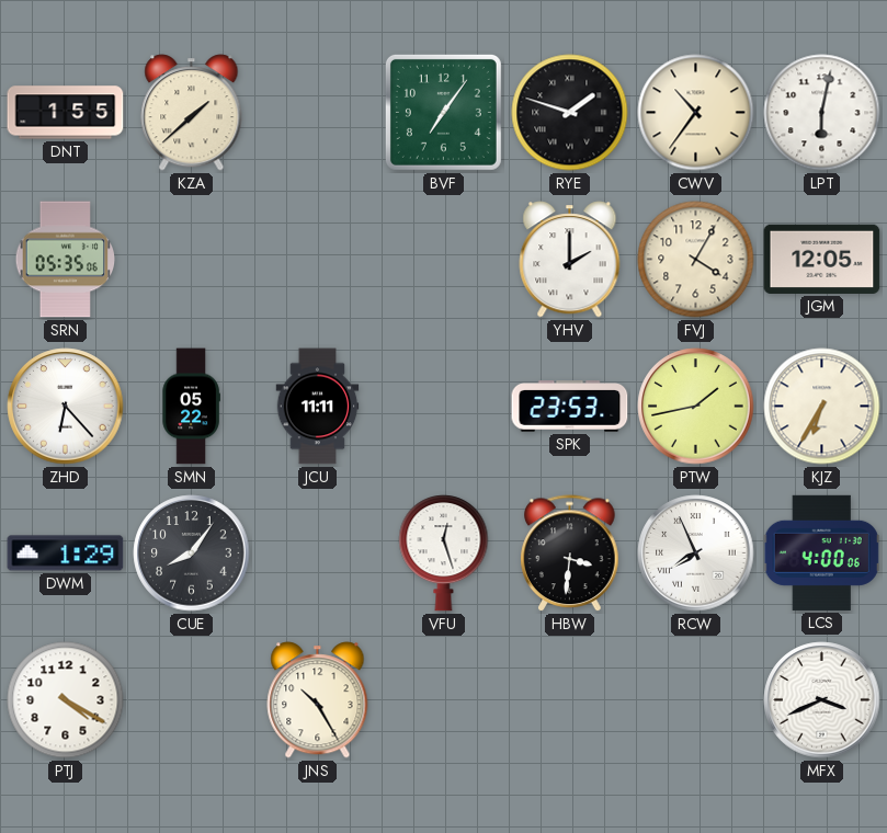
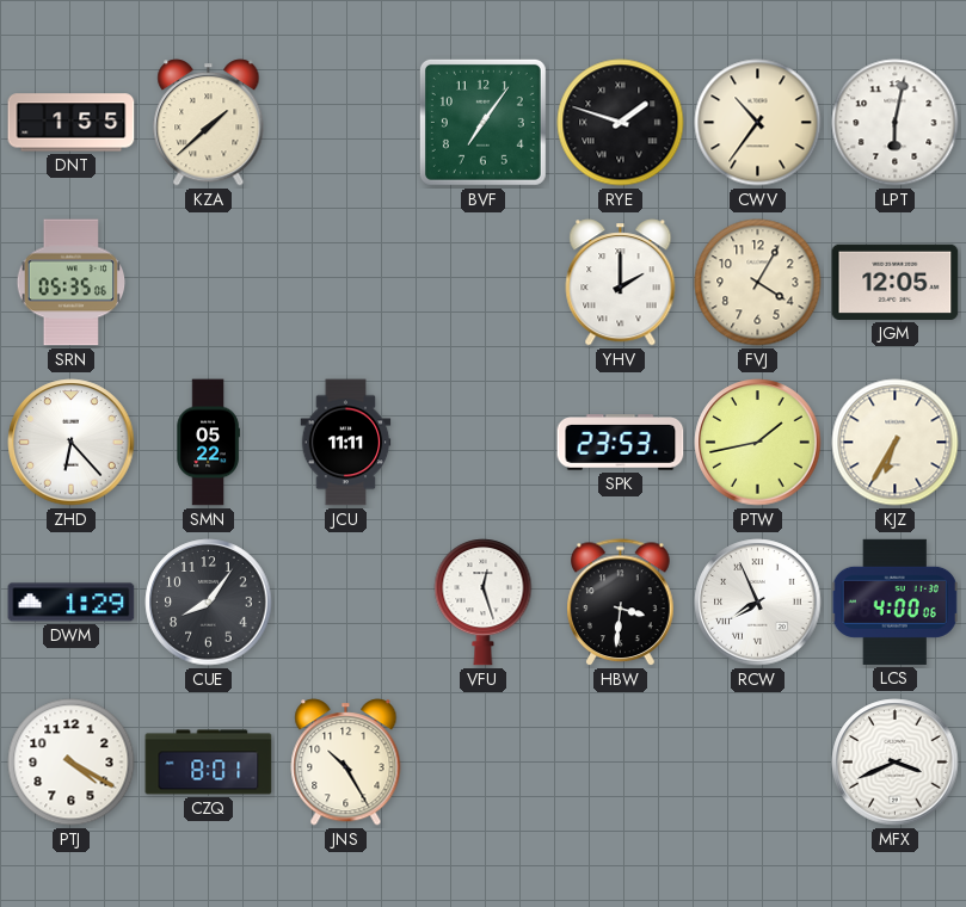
CZQ: none -> 8:01 (209, 763)
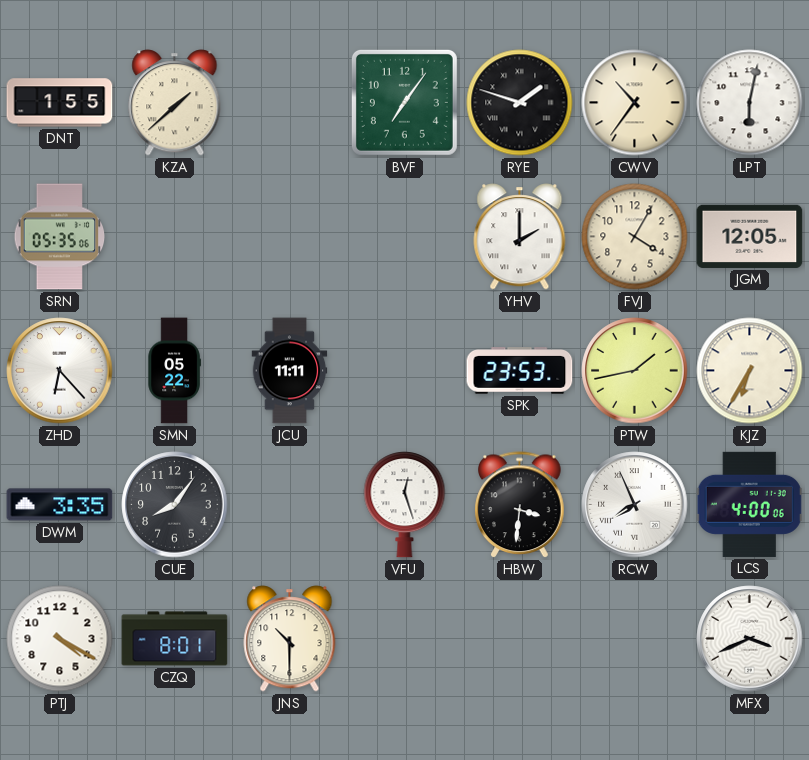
DWM: 1:29 -> 3:35 (60, 505)
JNS: 10:25 -> 10:30 (290, 639)
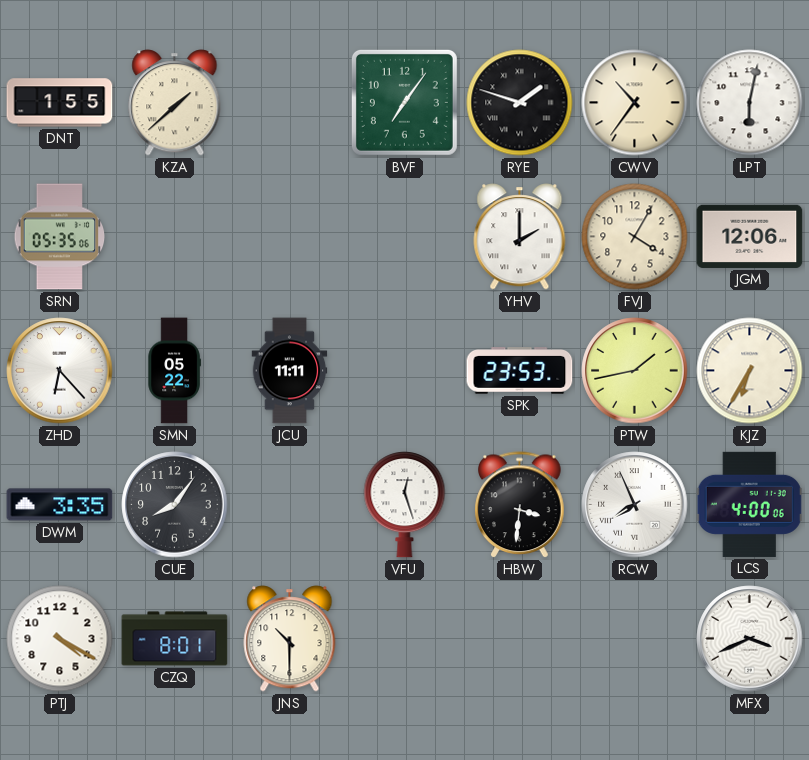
JGM: 12:05 -> 12:06 (750, 236)
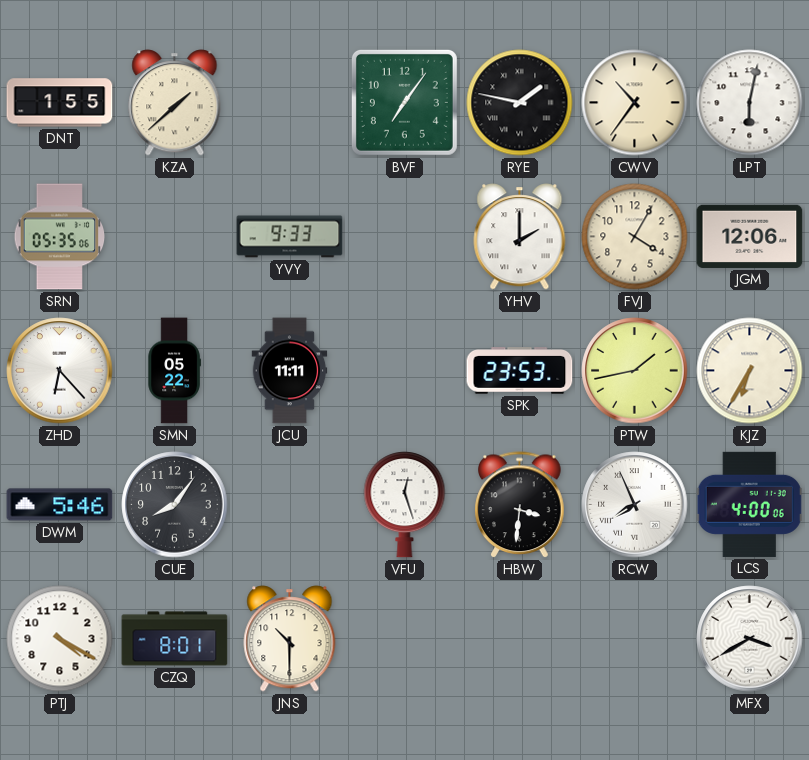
RYE: 1:48 -> 1:47 (520, 103)
YVY: none -> 9:33 (290, 237)
DWM: 3:35 -> 5:46 (60, 505)
MFX: 3:41 -> 3:40 (750, 639)
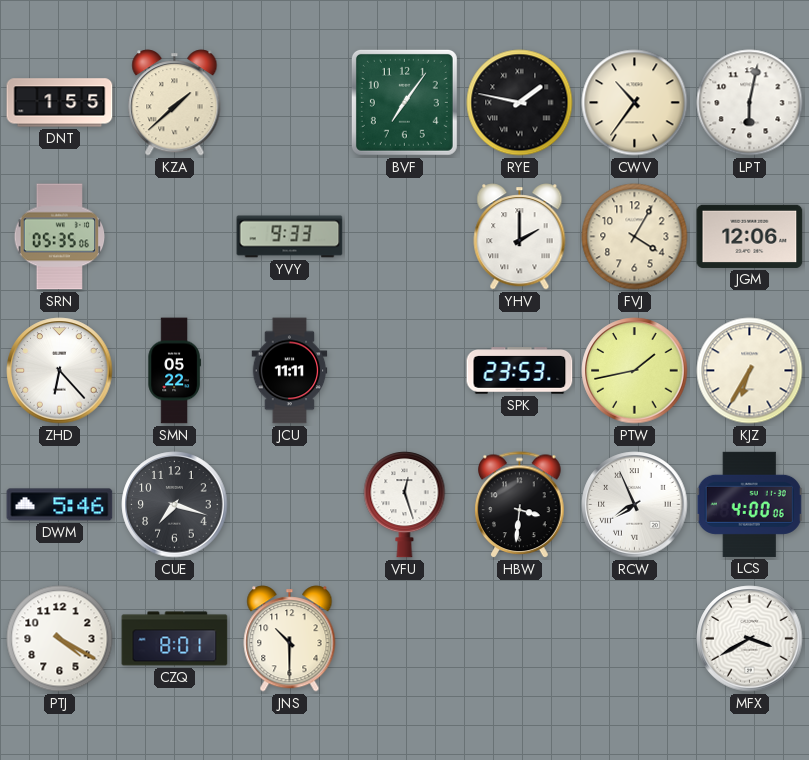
CUE: 8:06 -> 7:18 (175, 505)
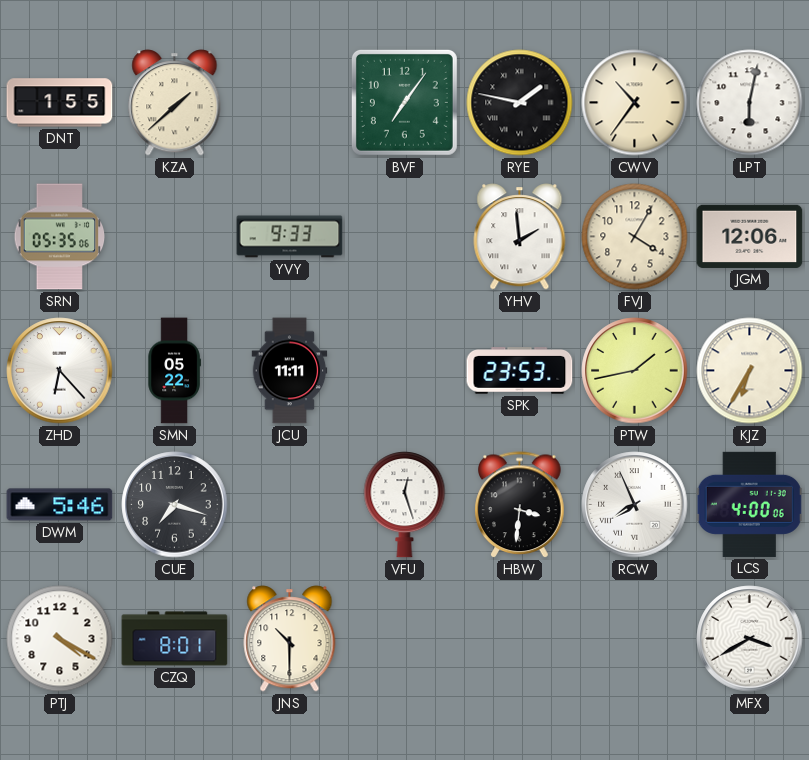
YHV: 2:00 -> 1:59 (520, 237)
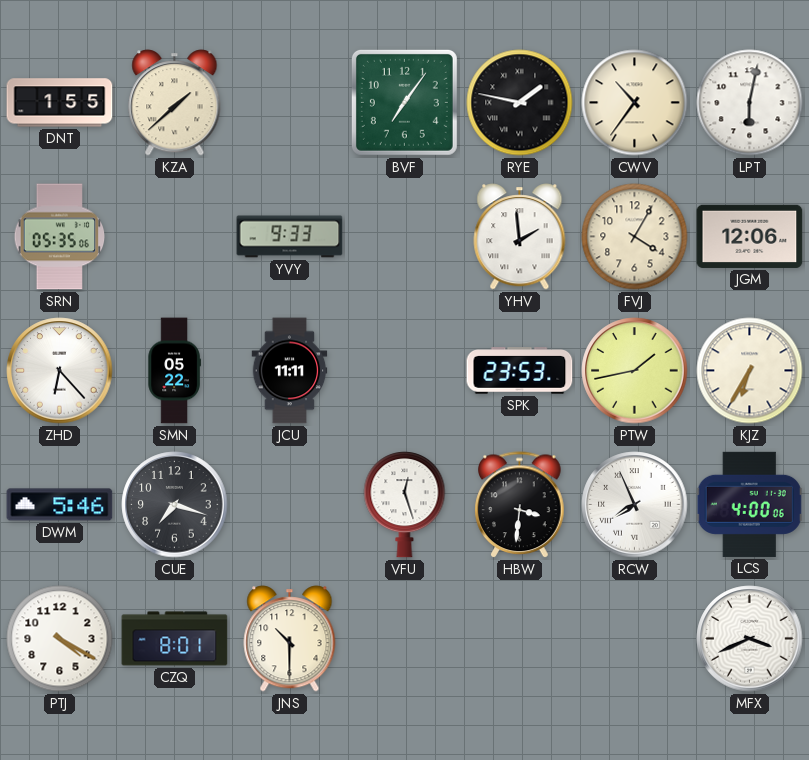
MFX: 3:40 -> 3:41 (750, 639)
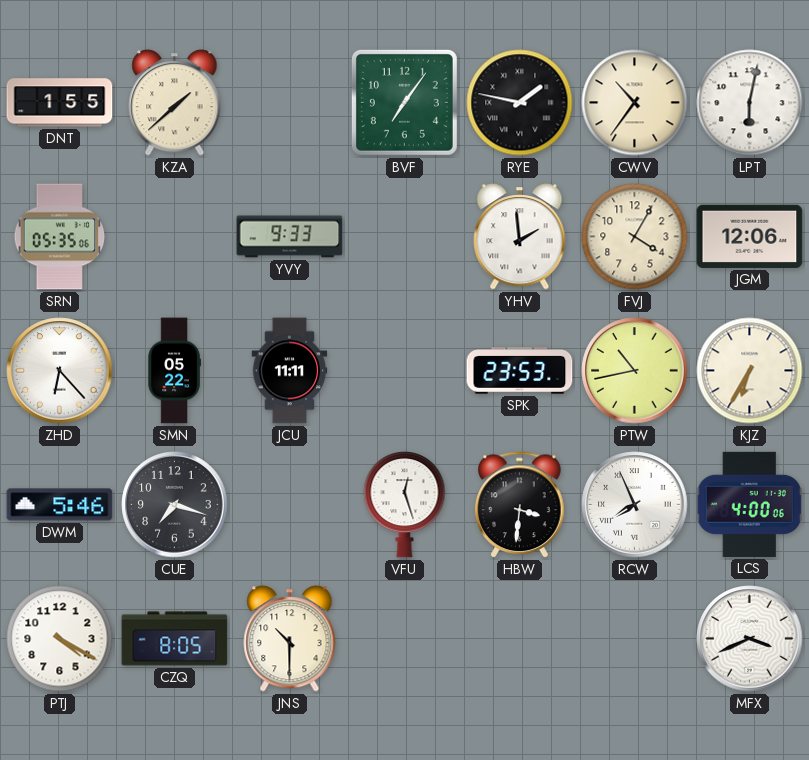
PTW: 1:43 -> 10:43 (635, 371)
CZQ: 8:01 -> 8:05 (175, 639)
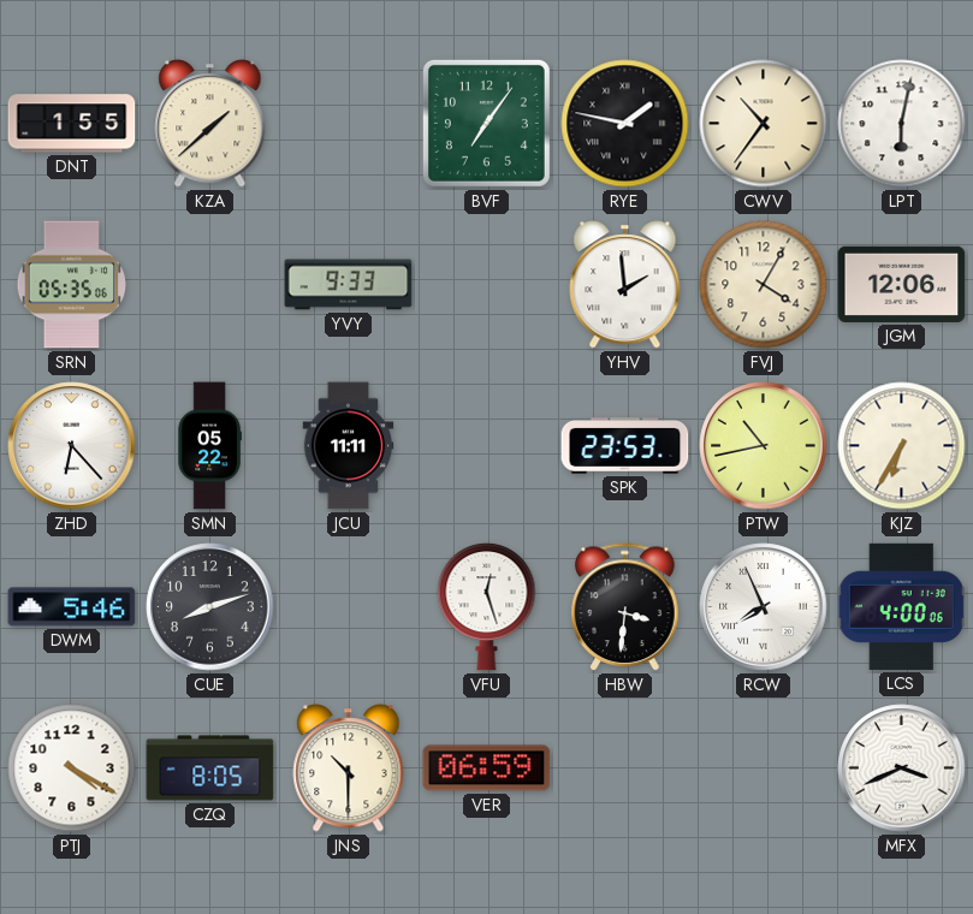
CUE: 7:18 -> 8:12 (210, 607)
VER: none -> 06:59 (487, 768)
